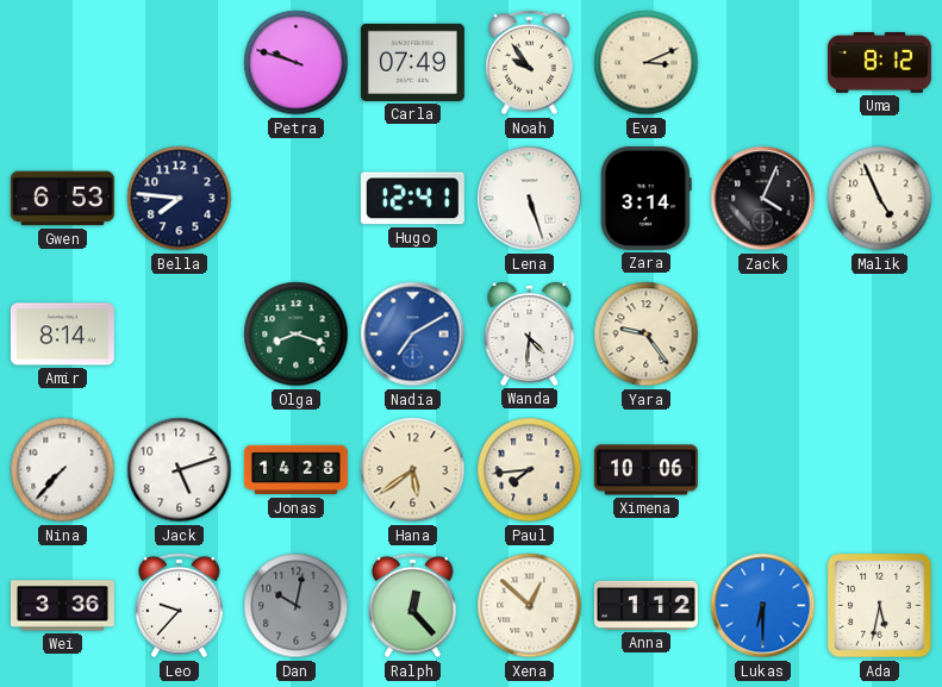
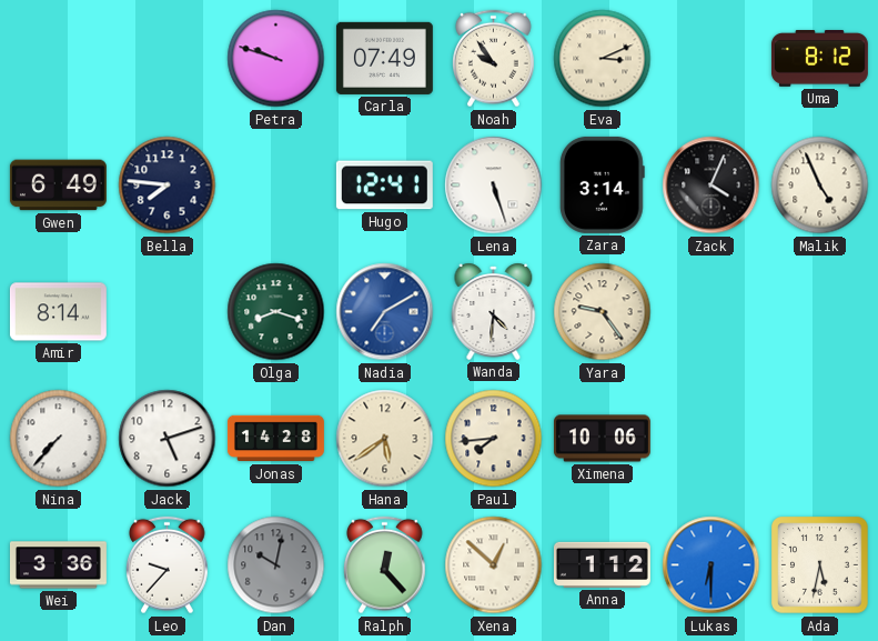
Gwen: 6:53 -> 6:49 (58, 186)
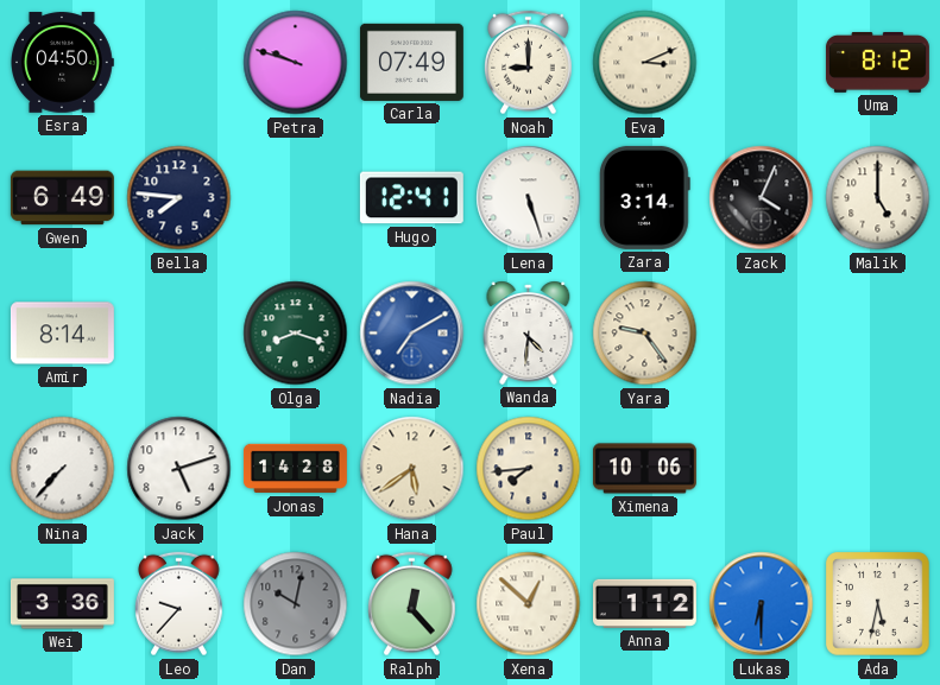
Esra: none -> 04:50 (63, 63)
Noah: 9:54 -> 9:00 (529, 63)
Malik: 4:56 -> 5:00 (878, 198)
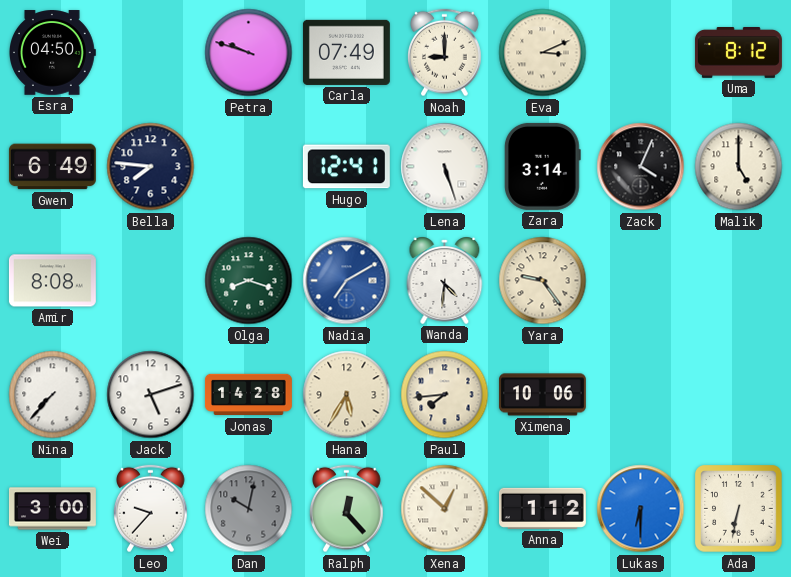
Amir: 8:14 -> 8:08 (52, 281)
Hana: 5:39 -> 5:35 (347, 395)
Wei: 3:36 -> 3:00 (52, 509)
Ada: 5:32 -> 6:32 (739, 509)
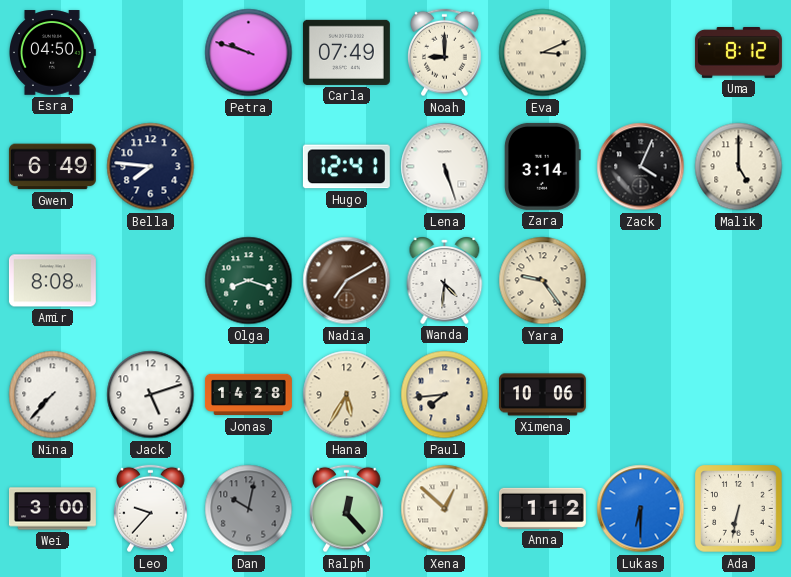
Nadia dial: blue -> brown (347, 281)
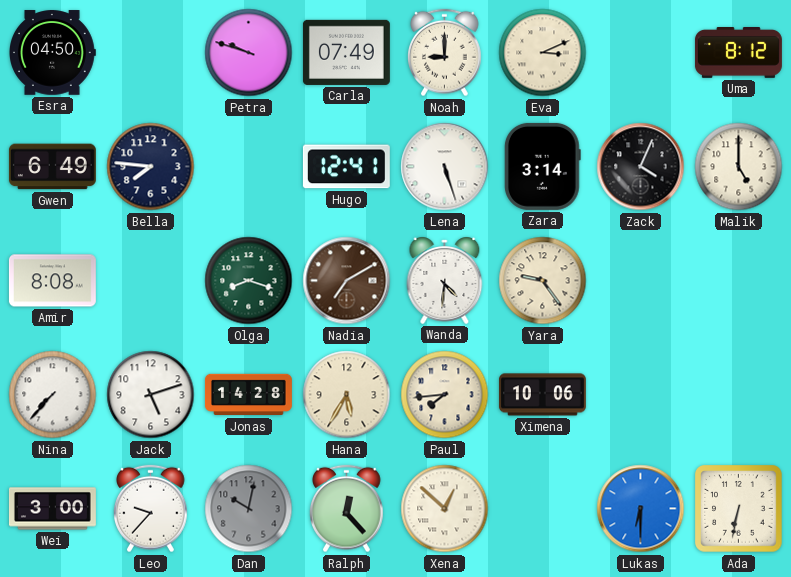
Anna: 1:12 -> none (542, 508)
